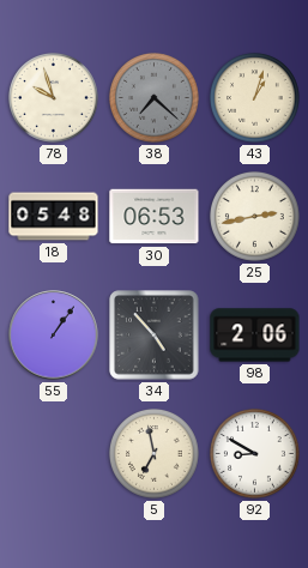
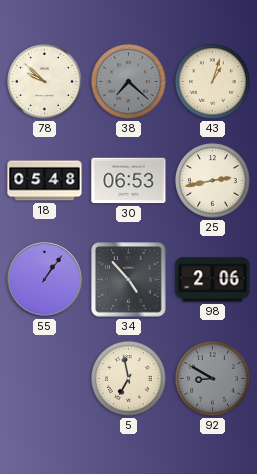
78: 9:57 -> 9:52 (44, 81)
92 dial: white -> grey (212, 378)
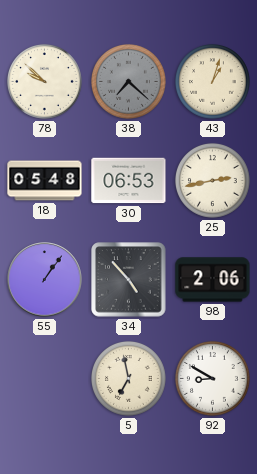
92 dial: grey -> white (212, 378)
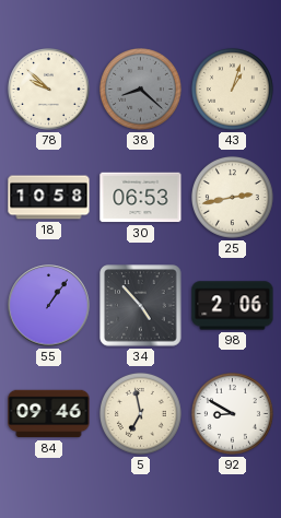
38: 7:22 -> 8:22 (140, 89)
18: 05:48 -> 10:58 (49, 198)
84: none -> 09:46 (49, 414)
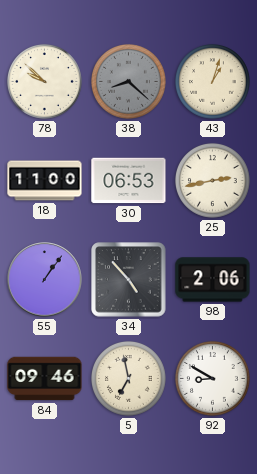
18: 10:58 -> 11:00 (45, 181)
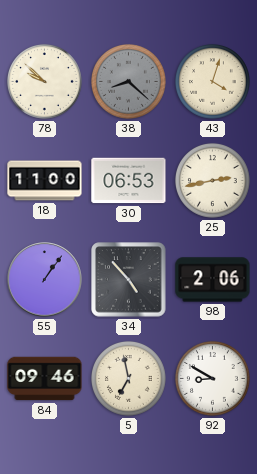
43: 1:03 -> 4:03 (212, 81)
